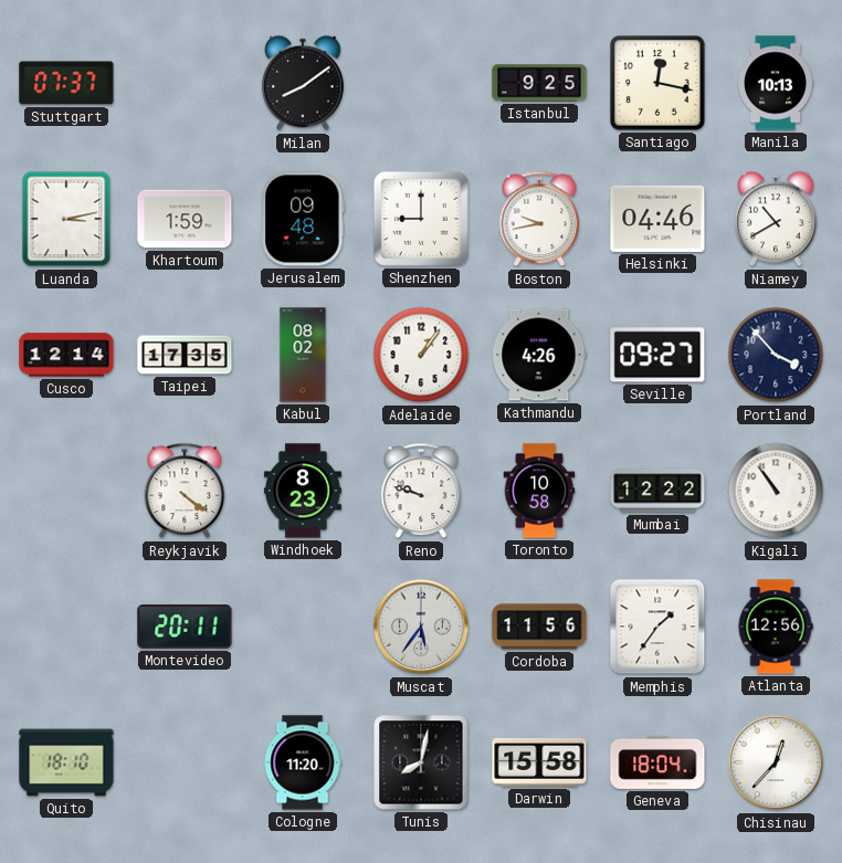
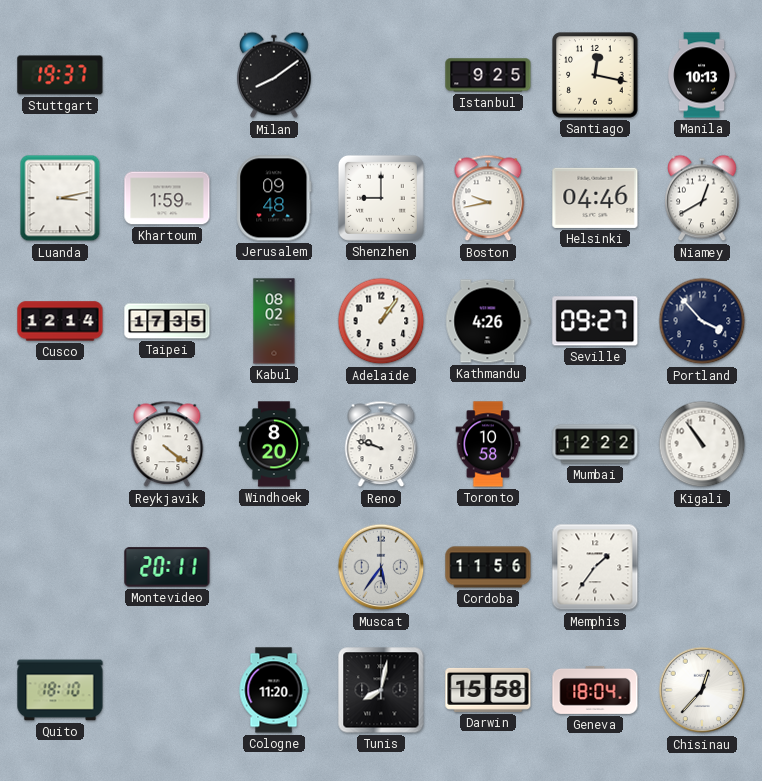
Stuttgart: 07:37 -> 19:37 (60, 75)
Niamey: 10:40 -> 12:40 (702, 198)
Windhoek: 8:23 -> 8:20 (274, 444)
Atlanta: 12:56 -> none (776, 627)
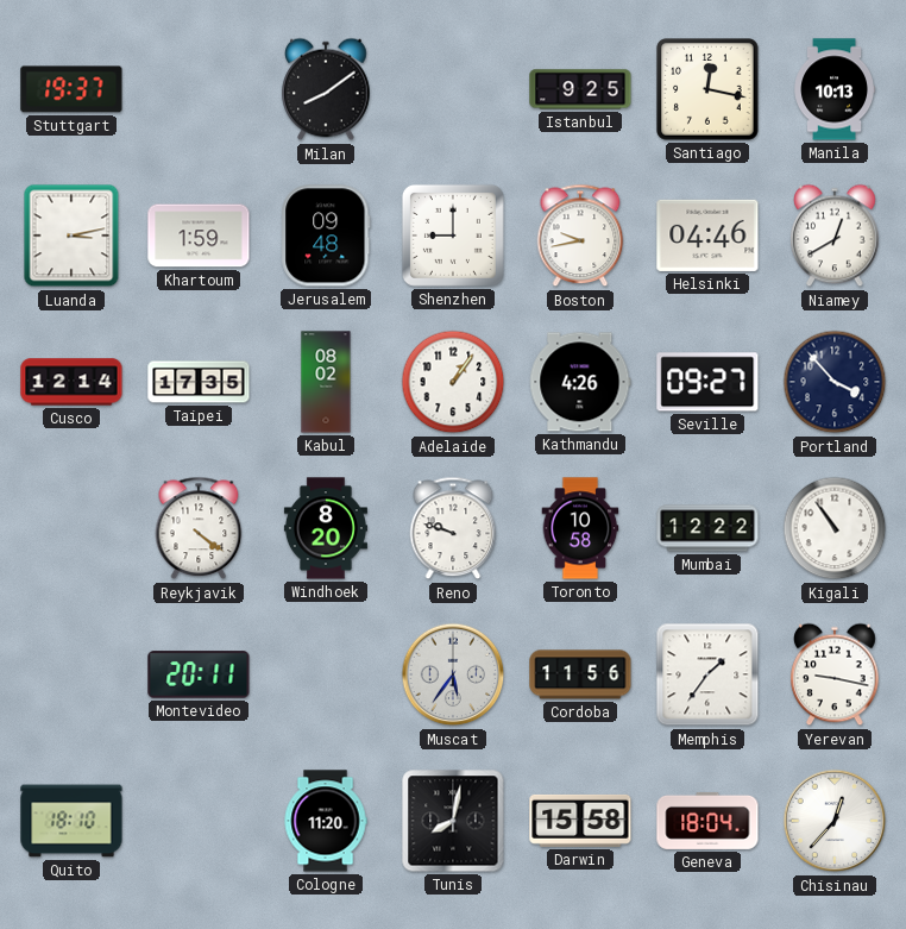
Yerevan: none -> 9:17 (835, 674)
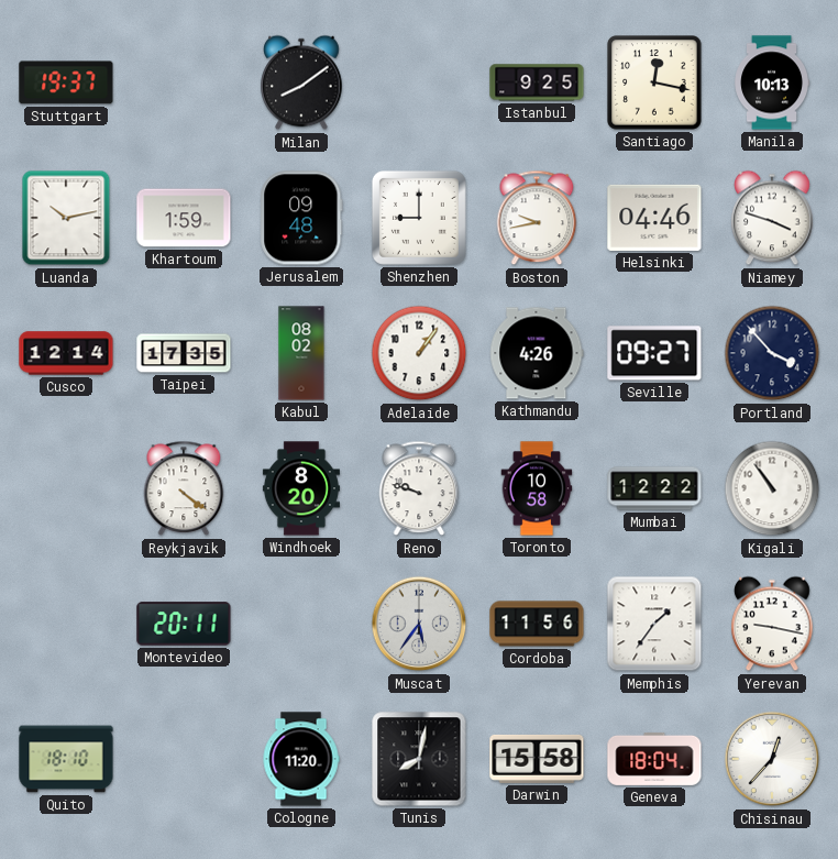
Luanda: 3:13 -> 10:13 (66, 218)
Niamey: 12:40 -> 3:48 (772, 218)
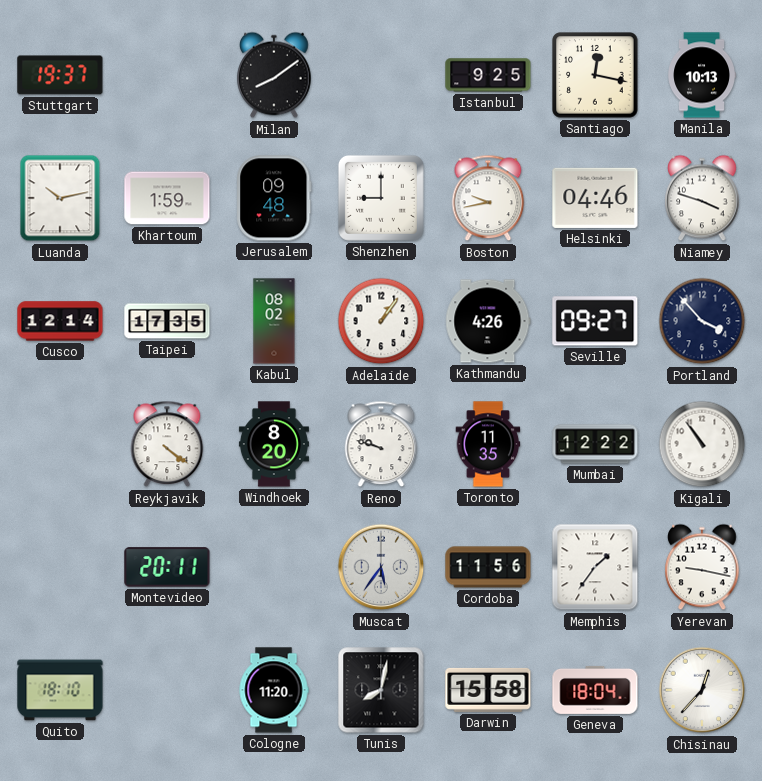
Toronto: 10:58 -> 11:35 (488, 444)
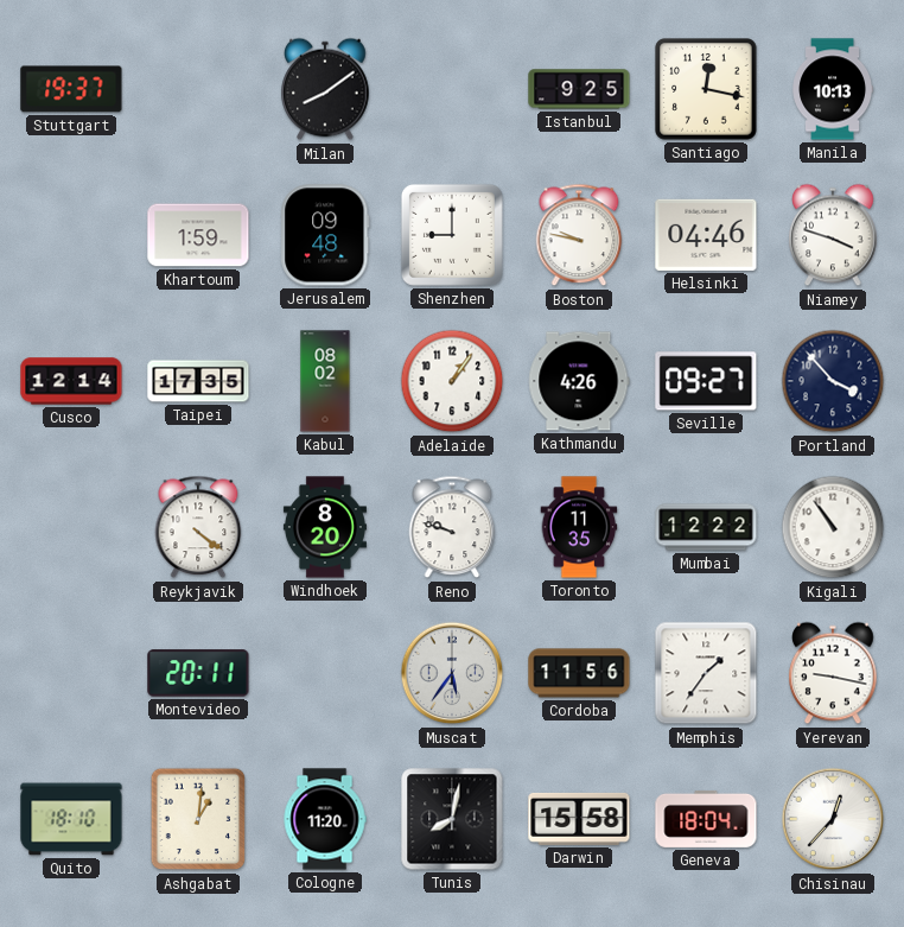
Luanda: 10:13 -> none (60, 198)
Boston: 9:43 -> 9:47 (579, 235)
Ashgabat: none -> 1:01 (198, 819)
